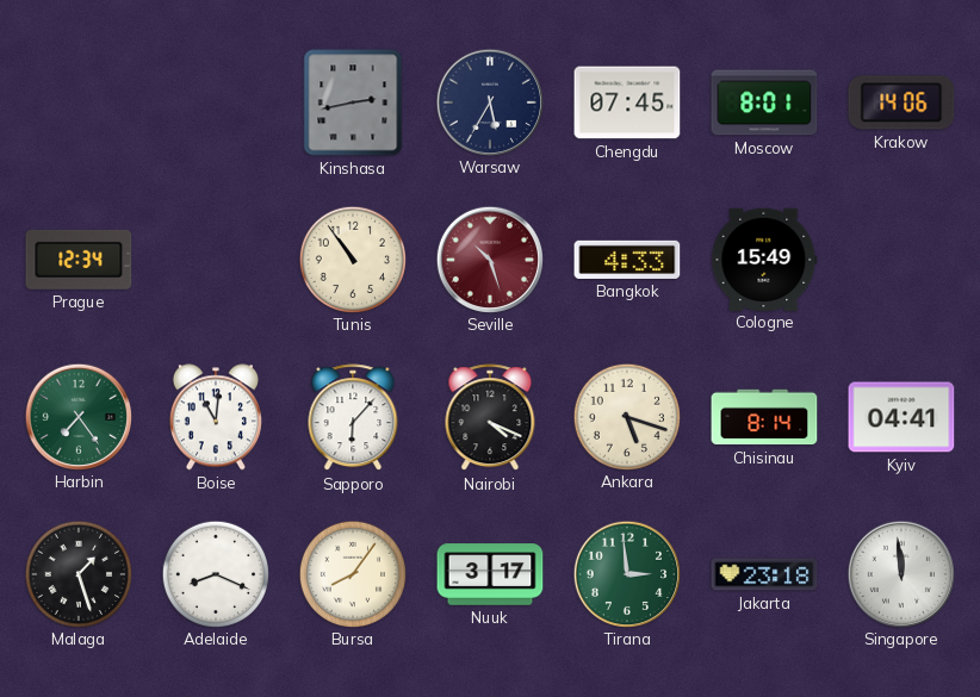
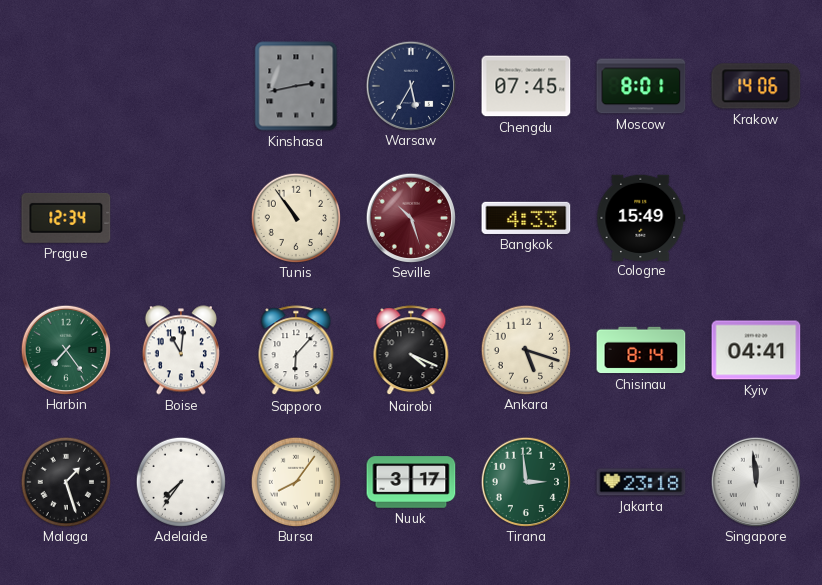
Adelaide: 8:19 -> 7:36 (180, 481)
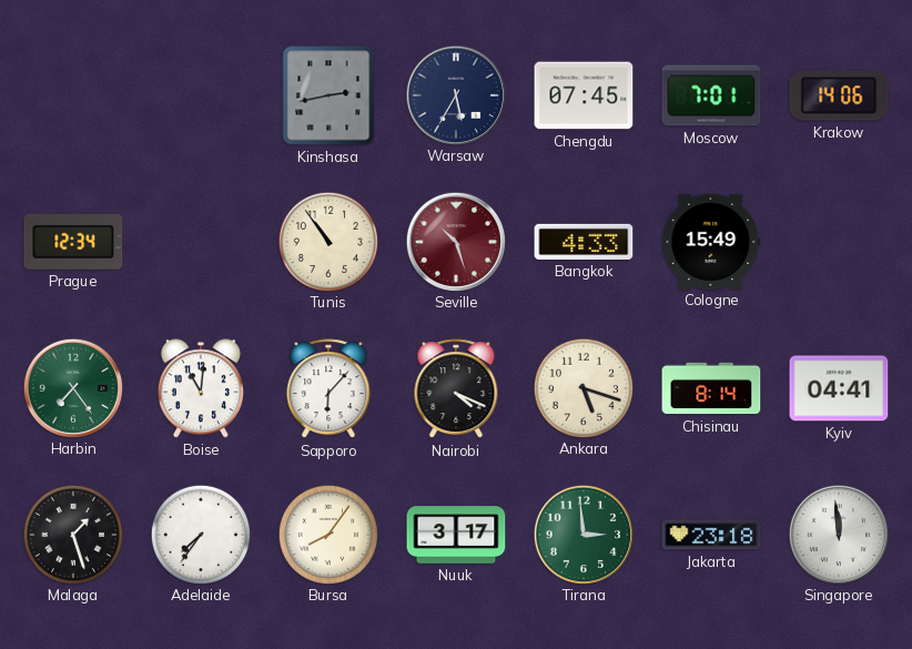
Moscow: 8:01 -> 7:01 (711, 95)
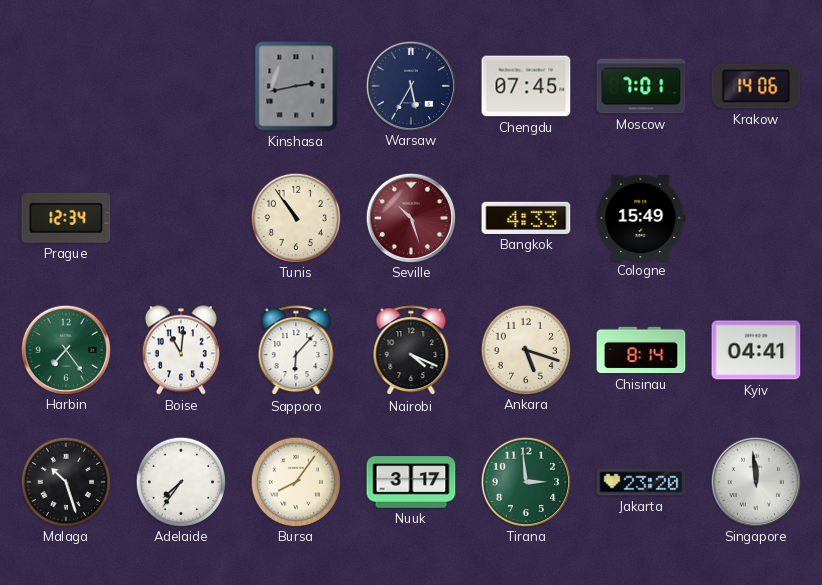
Malaga: 1:27 -> 10:27 (65, 481)
Jakarta: 23:18 -> 23:20 (641, 482)
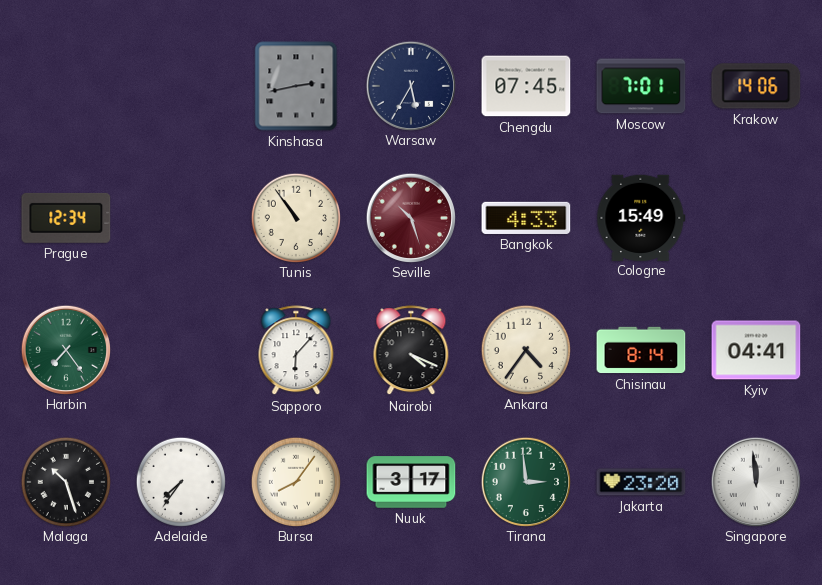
Boise: 11:01 -> none (181, 350)
Ankara: 5:18 -> 4:36 (525, 349)
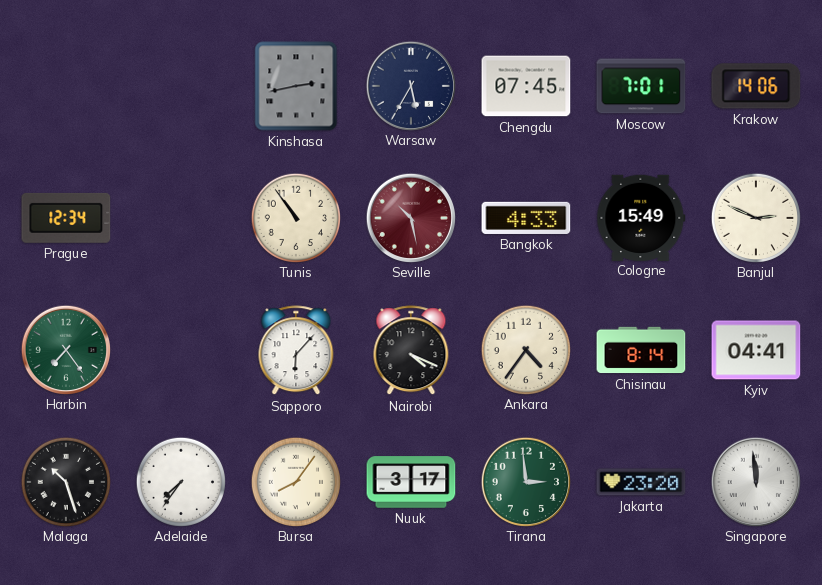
Seville: 10:27 -> 10:28 (410, 217)
Banjul: none -> 2:49 (755, 217)
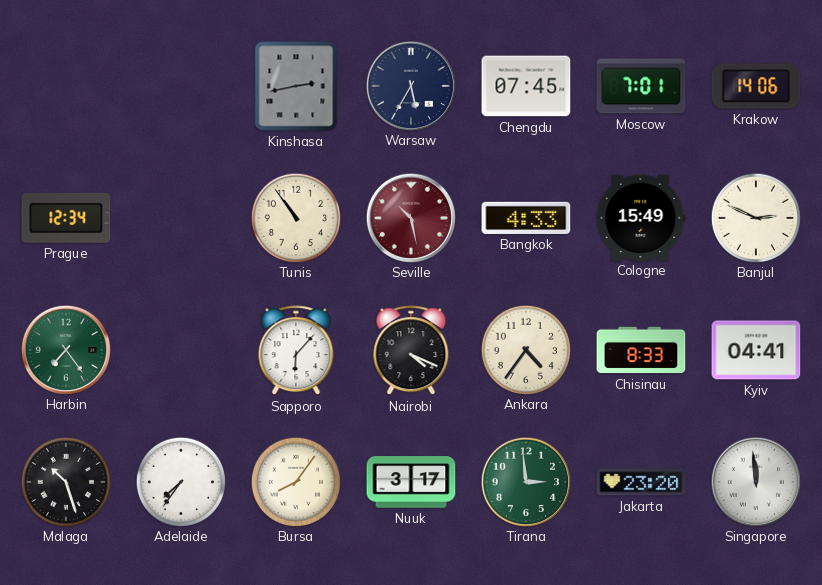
Chisinau: 8:14 -> 8:33 (641, 350)
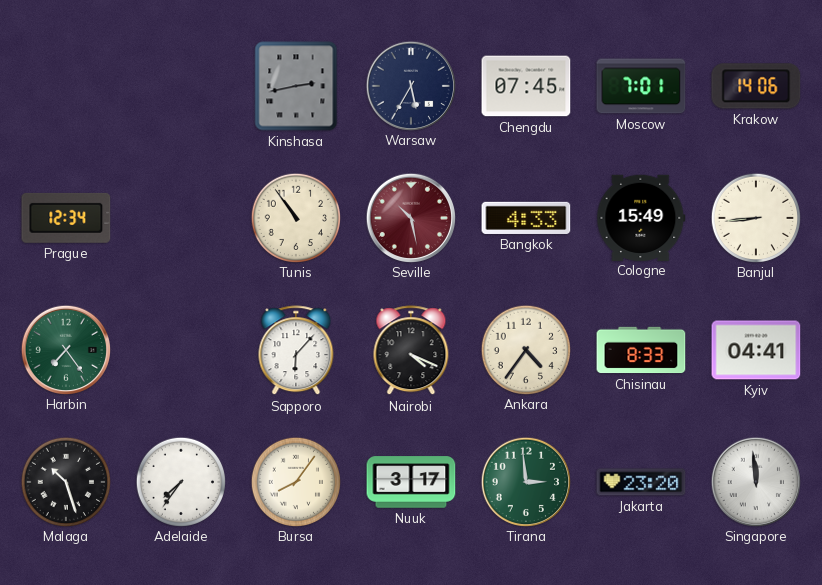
Banjul: 2:49 -> 8:44 (755, 217)
